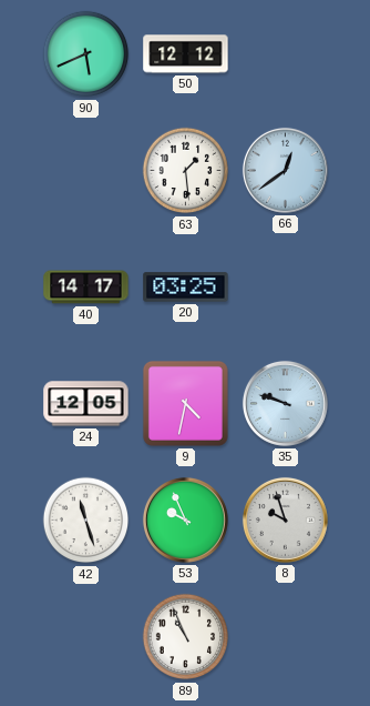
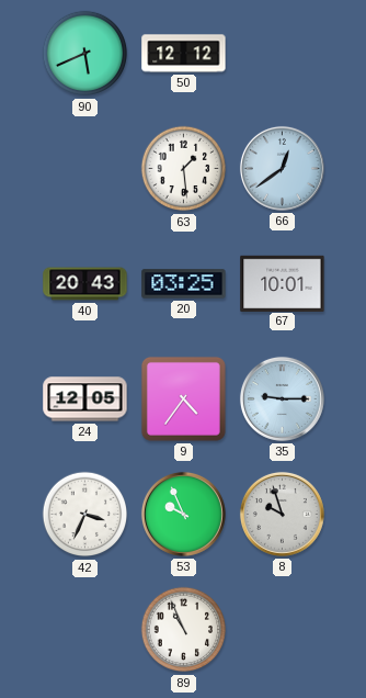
40: 14:17 -> 20:43 (85, 284)
67: none -> 10:01 (283, 283)
9: 4:32 -> 4:36 (183, 398)
35: 9:48 -> 9:15 (282, 398)
42: 11:27 -> 3:34 (85, 515)
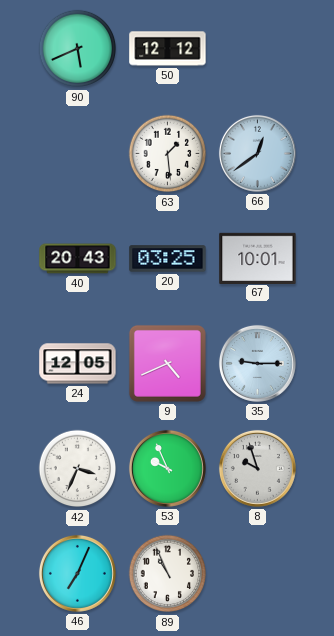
9: 4:36 -> 4:41 (167, 363)
46: none -> 7:04 (77, 573)
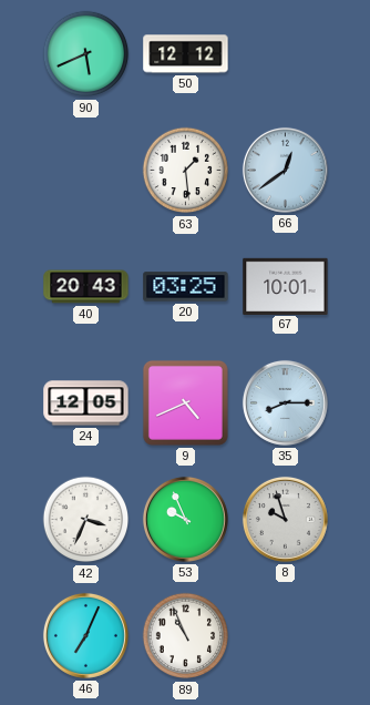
35: 9:15 -> 8:15 (285, 402)
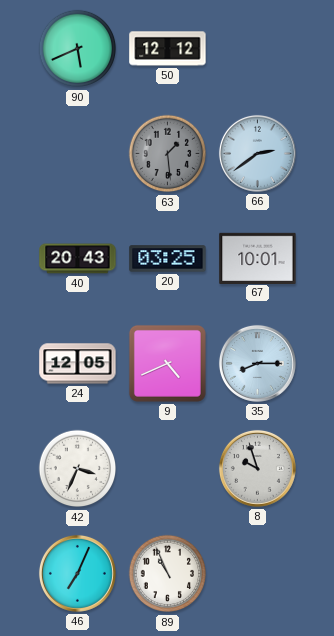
63 dial: white -> grey (168, 154)
66: 12:39 -> 2:39 (257, 153)
53: 9:56 -> none (185, 519)
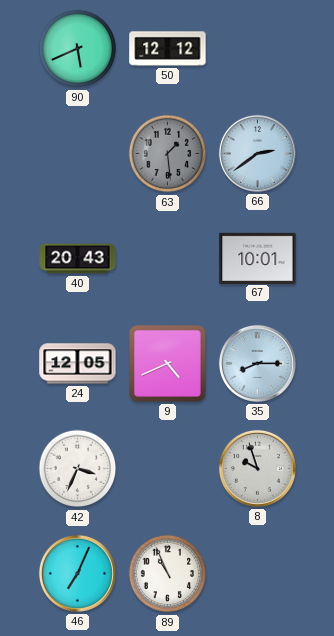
20: 03:25 -> none (168, 259)
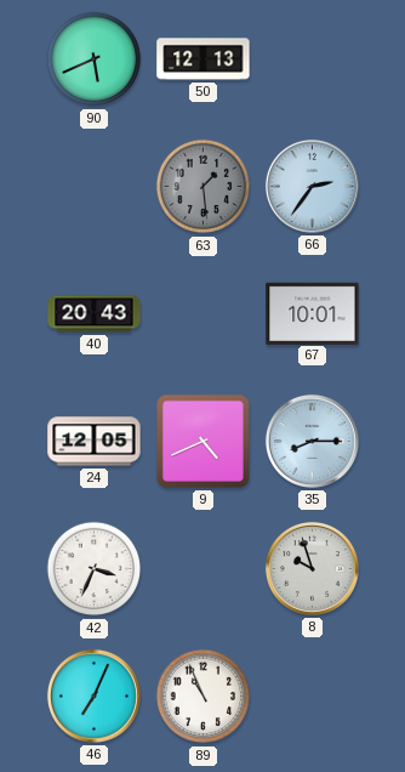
50: 12:12 -> 12:13 (204, 59)
66: 2:39 -> 2:36 (312, 186)
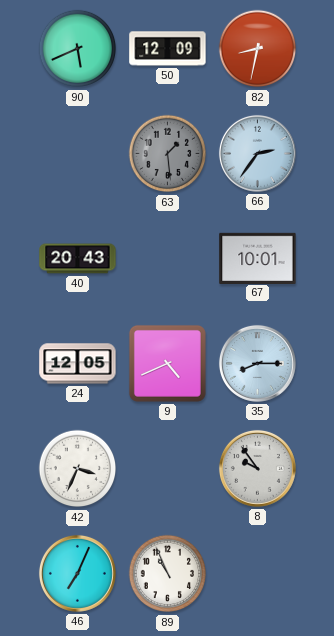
50: 12:13 -> 12:09 (168, 49)
82: none -> 8:32 (258, 49)
8: 9:57 -> 9:54 (257, 468)
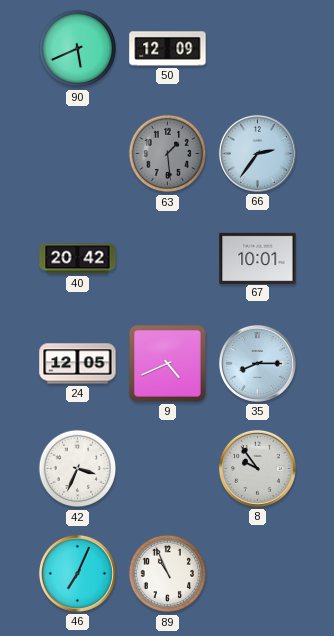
82: 8:32 -> none (258, 49)
40: 20:43 -> 20:42 (78, 259)
